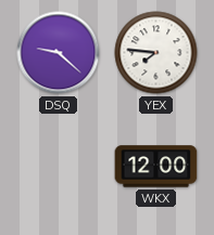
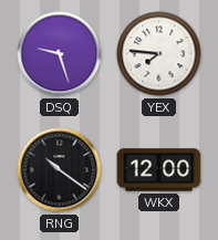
DSQ: 9:22 -> 9:27 (60, 54)
RNG: none -> 10:21 (60, 170)
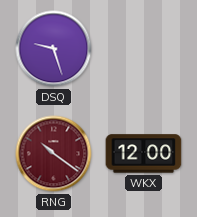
YEX: 7:46 -> none (159, 54)
RNG dial: black -> burgundy (54, 154)
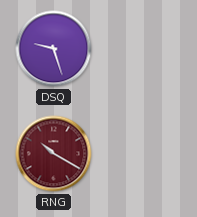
RNG: 10:21 -> 10:20 (54, 154)
WKX: 12:00 -> none (144, 154)
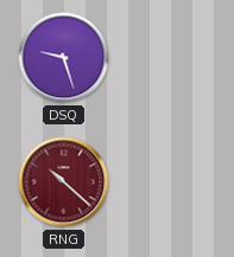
RNG: 10:20 -> 10:22 (64, 182)
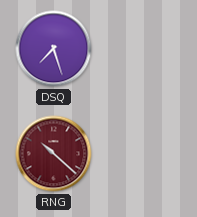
DSQ: 9:27 -> 7:27 (54, 49)
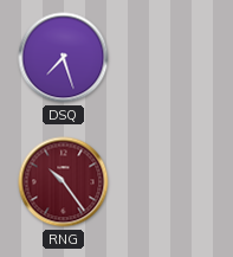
RNG: 10:22 -> 10:24 (64, 182)
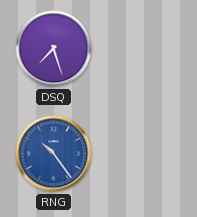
RNG dial: burgundy -> blue (54, 154)
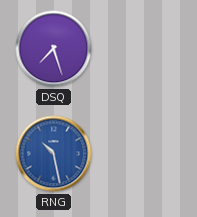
RNG: 10:24 -> 10:28 (54, 154)
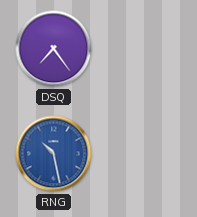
DSQ: 7:27 -> 7:24 (54, 49)
